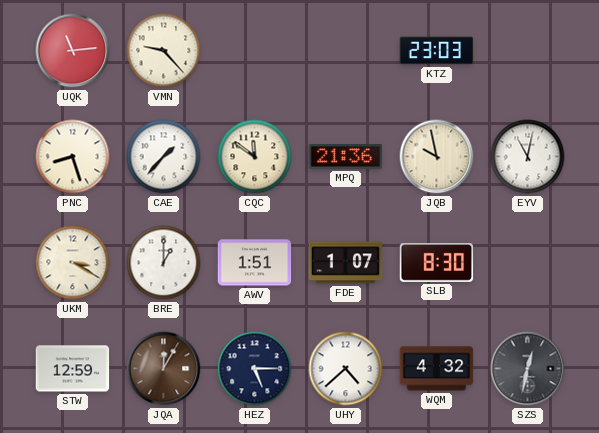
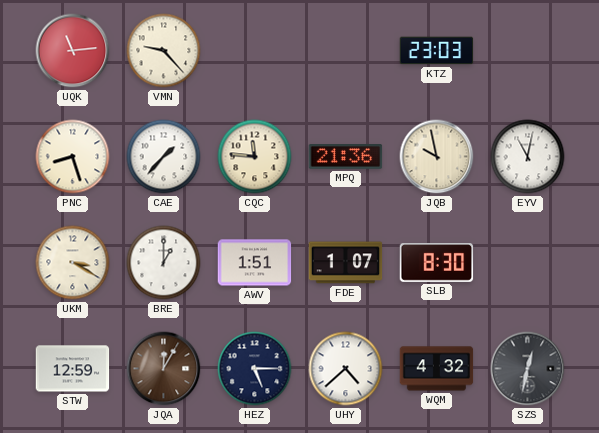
CQC: 11:51 -> 11:46 (255, 157)
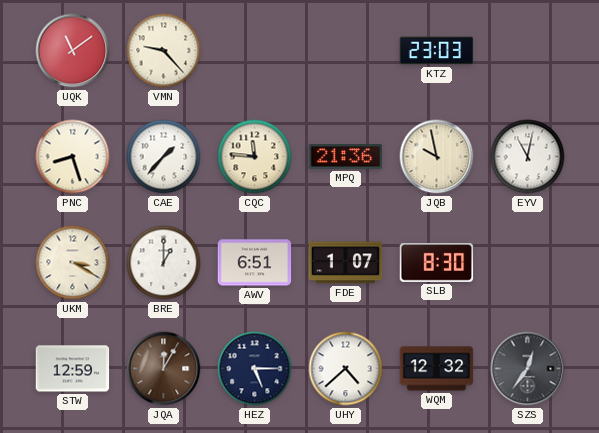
UQK: 11:14 -> 11:09 (73, 51)
AWV: 1:51 -> 6:51 (255, 263)
WQM: 4:32 -> 12:32 (437, 369)
SZS: 12:32 -> 12:36 (528, 369)
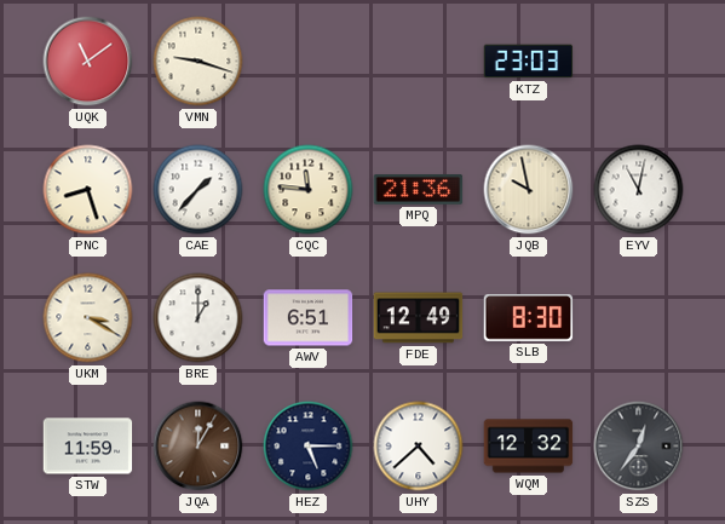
VMN: 9:23 -> 9:18 (198, 62)
FDE: 1:07 -> 12:49 (419, 318)
STW: 12:59 -> 11:59 (88, 447)
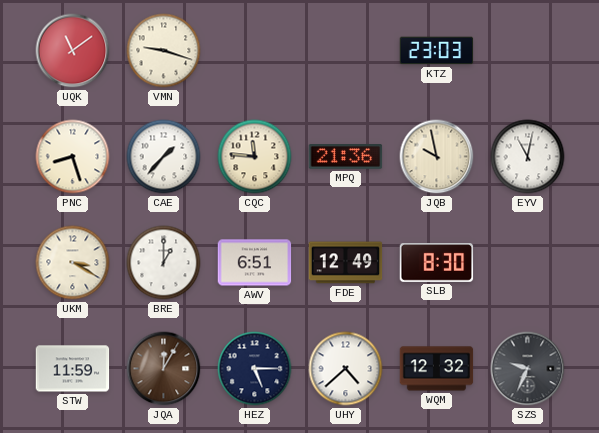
SZS: 12:36 -> 9:34 (528, 369)
